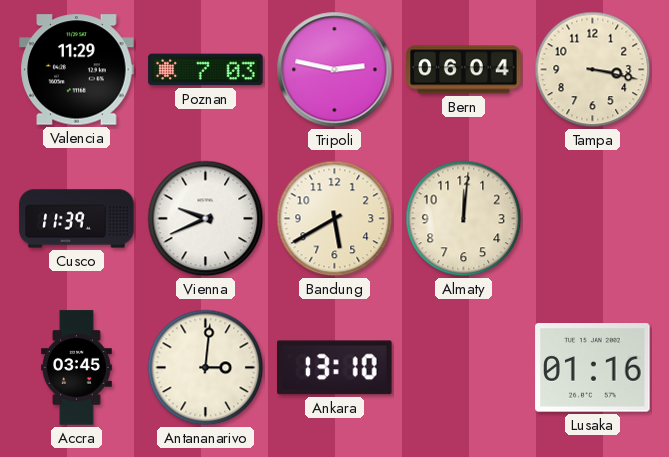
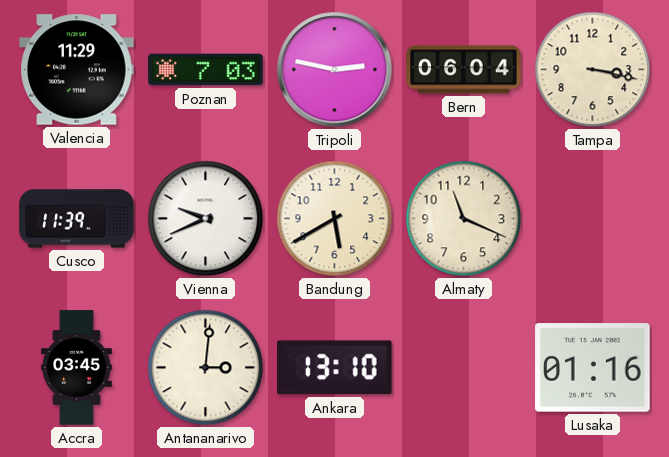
Almaty: 12:01 -> 11:19 (464, 219)
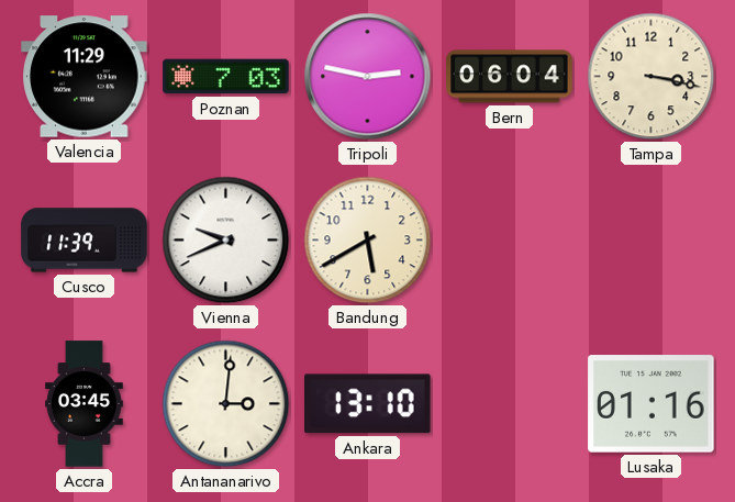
Almaty: 11:19 -> none (464, 219)
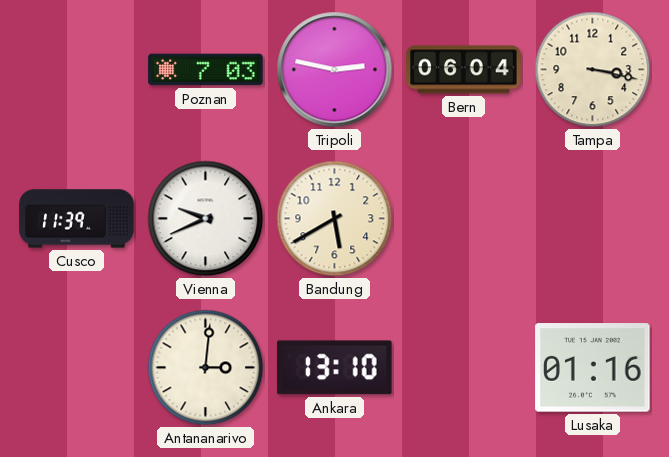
Valencia: 11:29 -> none (85, 77)
Accra: 03:45 -> none (83, 404)
